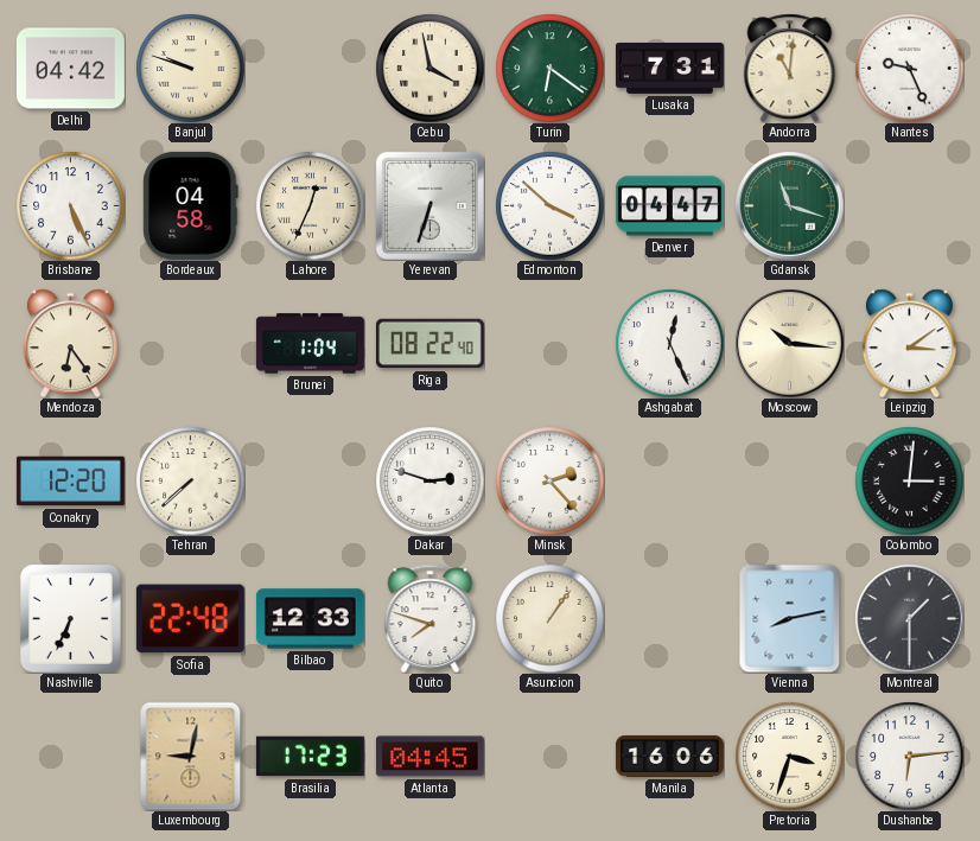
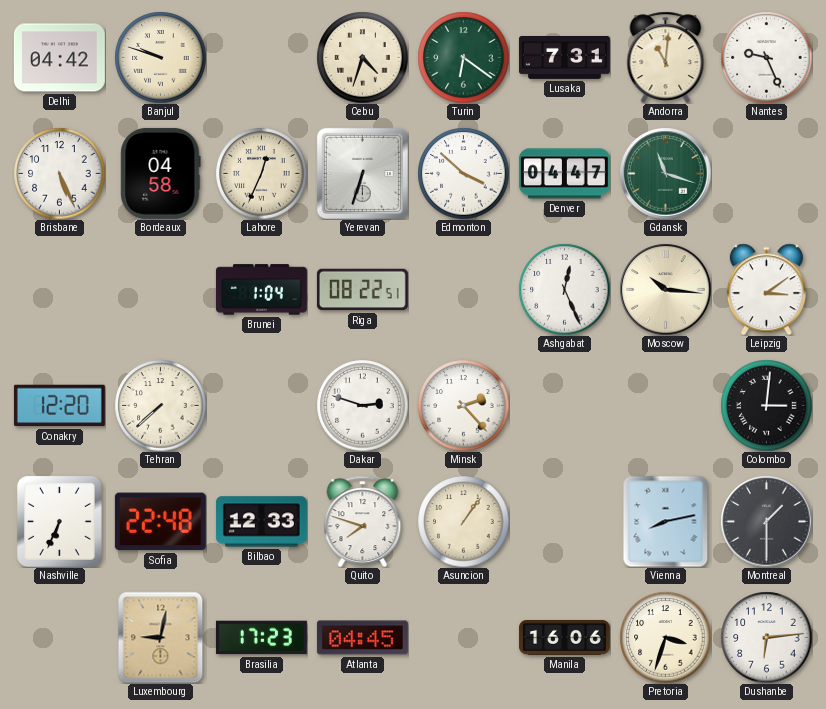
Cebu: 3:58 -> 4:33 (362, 57)
Mendoza: 6:24 -> none (70, 343)
Riga: 08:22:40 -> 08:22:51 (362, 290)
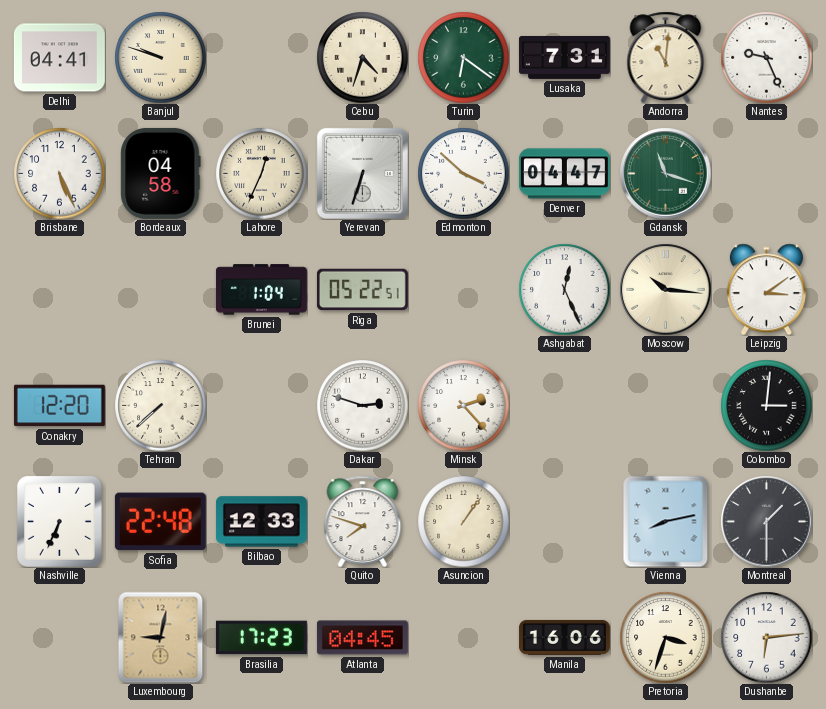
Delhi: 04:42 -> 04:41 (59, 58)
Riga: 08:22 -> 05:22 (362, 290)
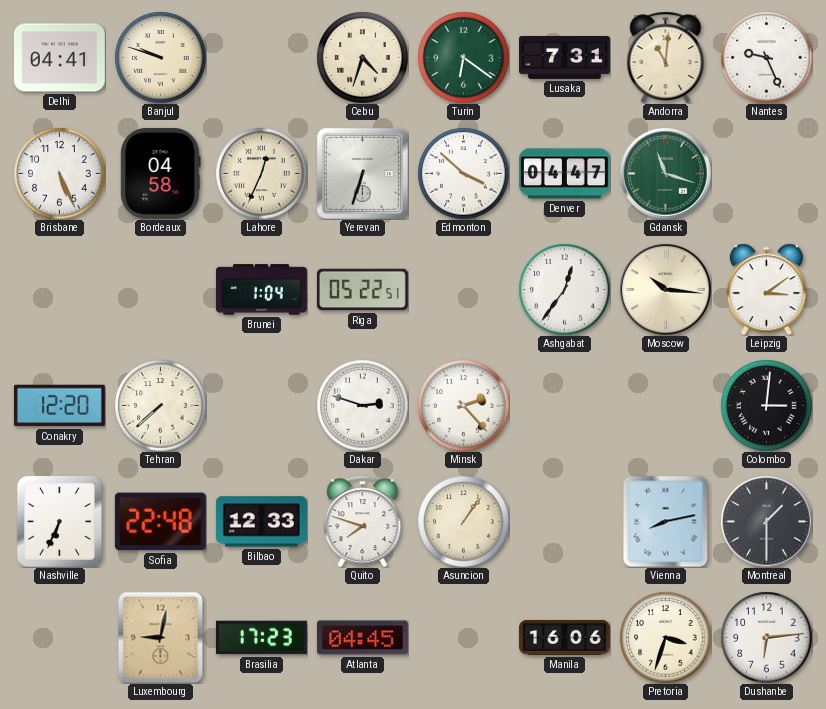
Ashgabat: 12:26 -> 12:36 (564, 289)
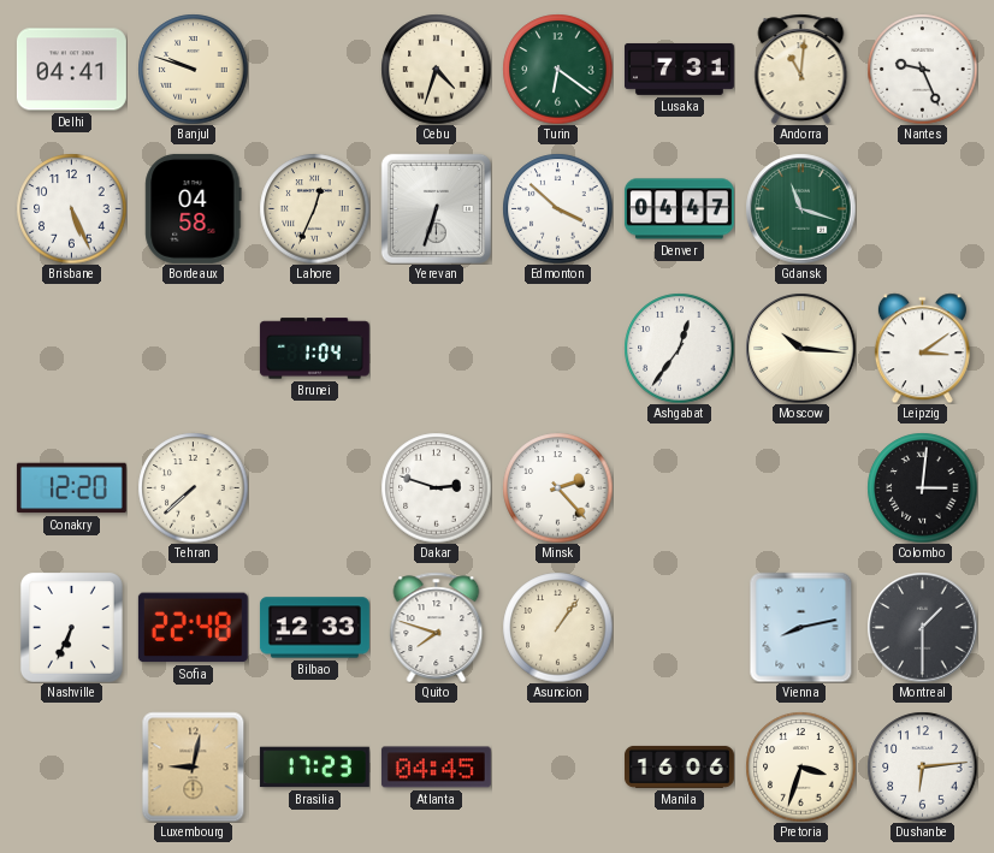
Riga: 05:22 -> none (362, 290)
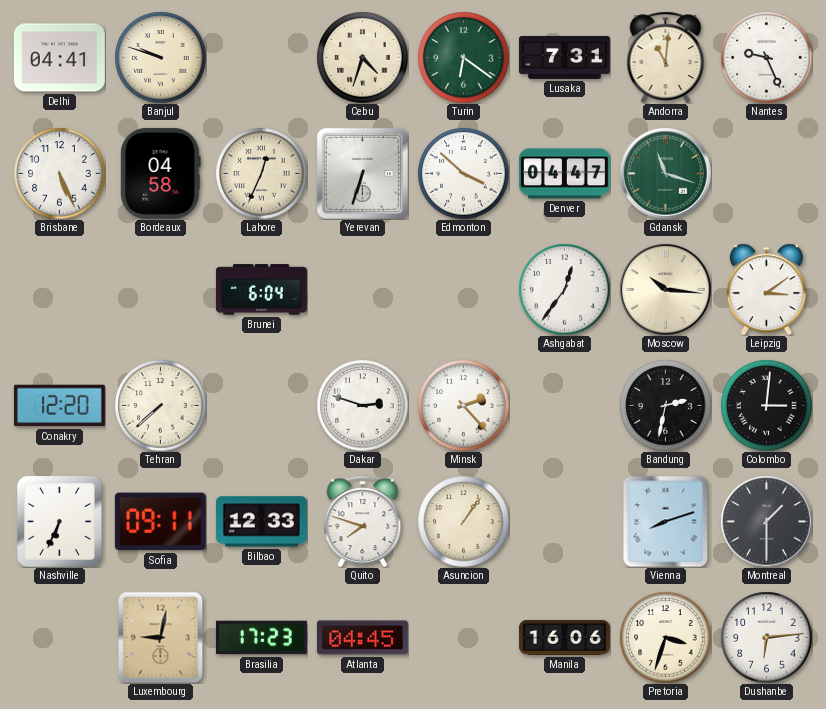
Brunei: 1:04 -> 6:04 (261, 290)
Bandung: none -> 2:32 (665, 405)
Sofia: 22:48 -> 09:11 (160, 522)
Vienna: 8:13 -> 8:12 (666, 521)
